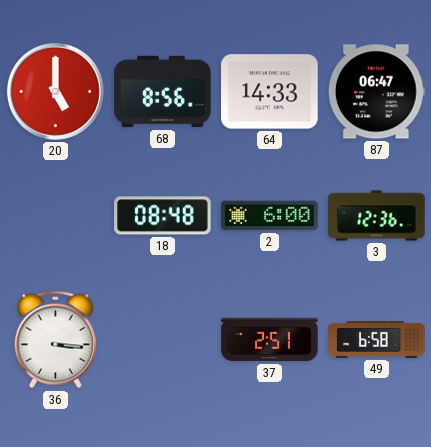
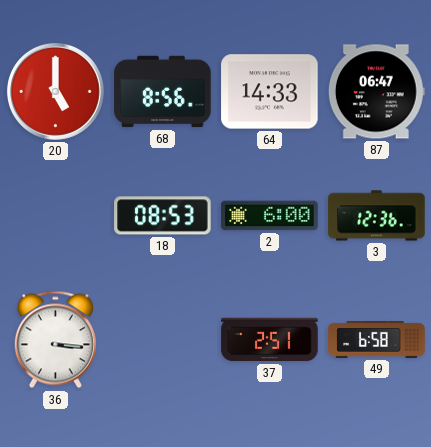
18: 08:48 -> 08:53 (163, 216)
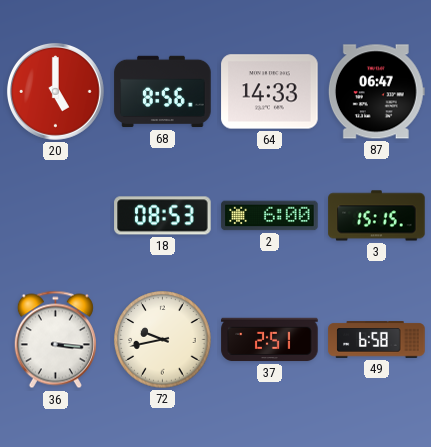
3: 12:36 -> 15:15 (377, 216)
72: none -> 9:43 (163, 340)
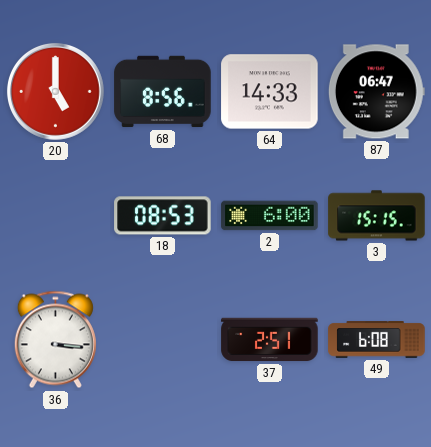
72: 9:43 -> none (163, 340)
49: 6:58 -> 6:08 (377, 340)
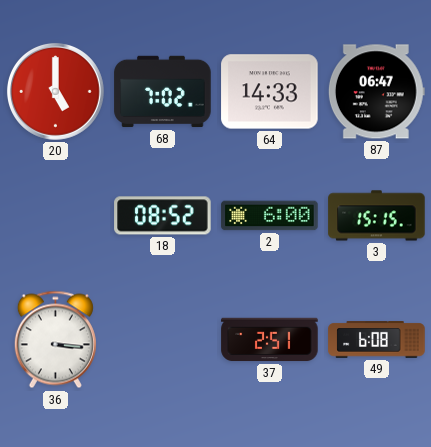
68: 8:56 -> 7:02 (163, 92)
18: 08:53 -> 08:52 (163, 216)
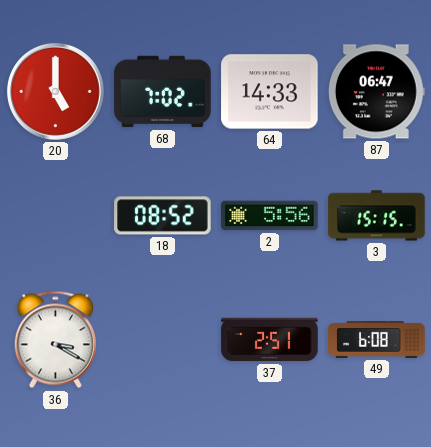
2: 6:00 -> 5:56 (270, 216)
36: 3:16 -> 3:20 (55, 340)
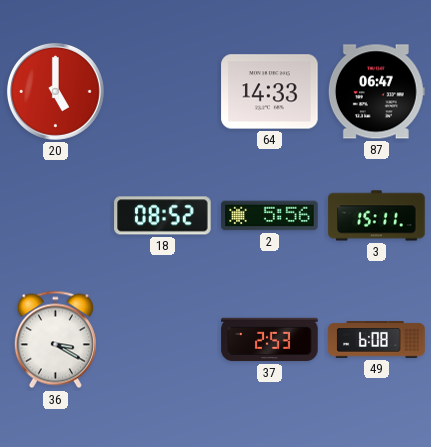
68: 7:02 -> none (163, 92)
3: 15:15 -> 15:11 (377, 216)
37: 2:51 -> 2:53 (270, 340)
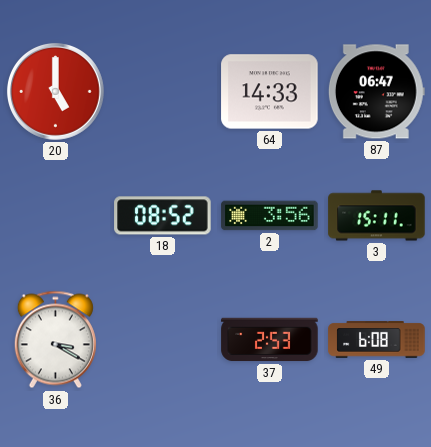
2: 5:56 -> 3:56 (270, 216)
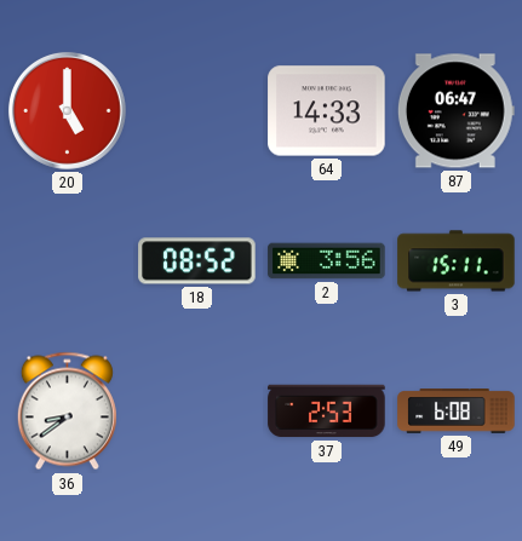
36: 3:20 -> 8:39 (67, 411)
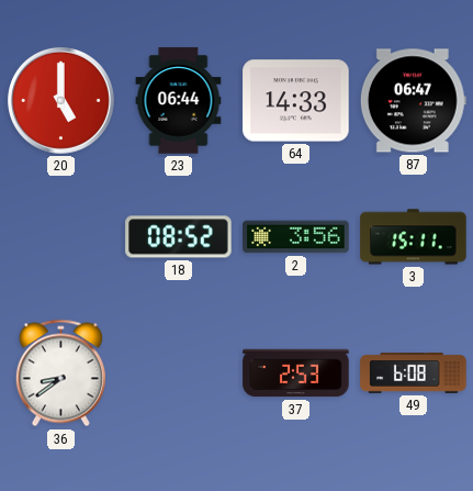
23: none -> 06:44 (179, 101)
